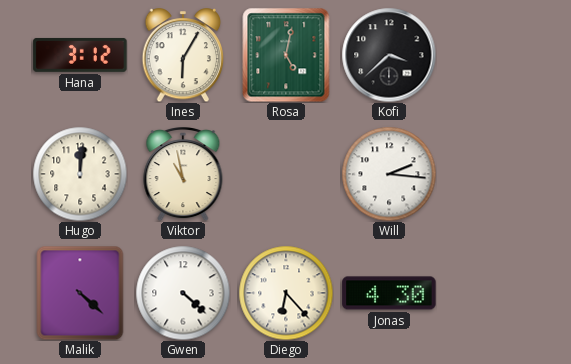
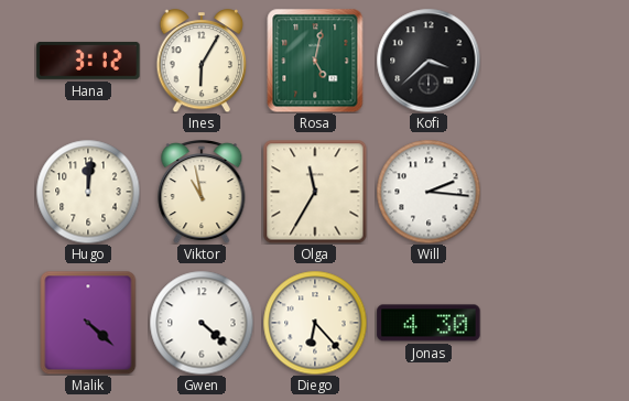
Olga: none -> 11:35 (315, 192)
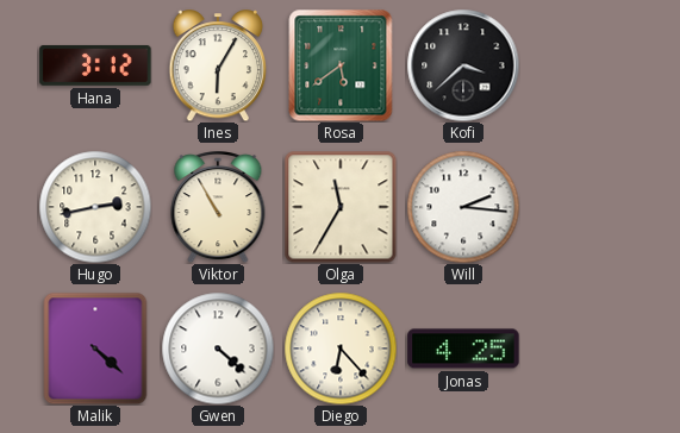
Rosa: 5:02 -> 5:39 (341, 65)
Hugo: 12:01 -> 2:43 (95, 207)
Viktor: 10:58 -> 10:55 (218, 208)
Jonas: 4:30 -> 4:25 (463, 349)
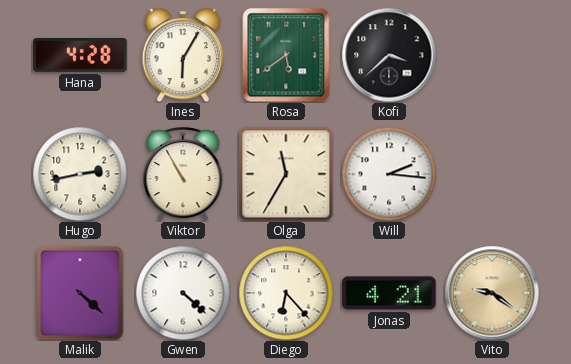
Hana: 3:12 -> 4:28 (80, 55)
Jonas: 4:25 -> 4:21 (389, 293)
Vito: none -> 9:21 (492, 293)
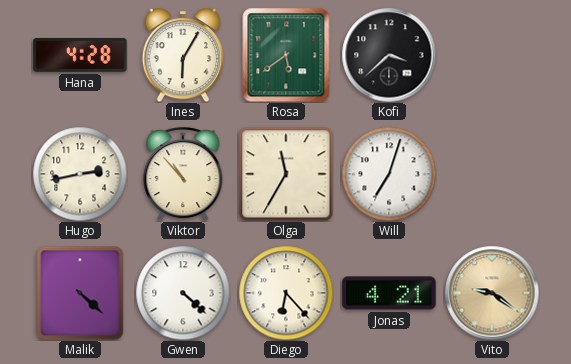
Viktor: 10:55 -> 10:53 (183, 175)
Will: 2:16 -> 7:03 (389, 174)
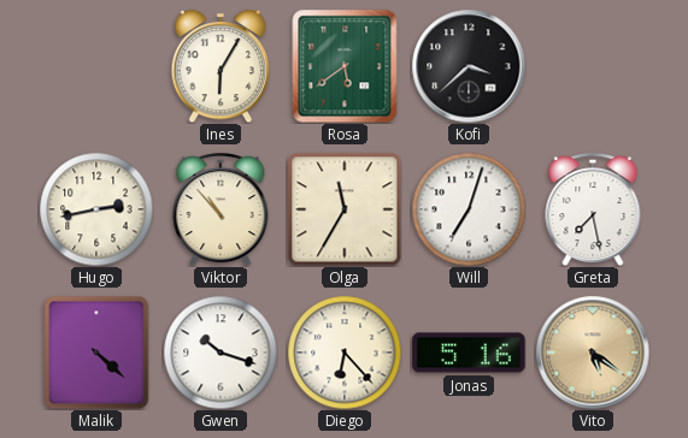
Hana: 4:28 -> none (80, 55)
Greta: none -> 7:28 (593, 211)
Gwen: 4:22 -> 10:18 (220, 353)
Jonas: 4:21 -> 5:16 (469, 353)
Vito: 9:21 -> 5:21 (593, 353)
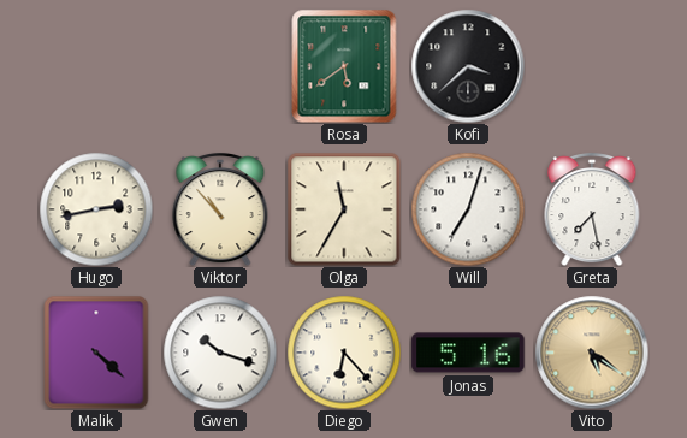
Ines: 6:05 -> none (220, 67)
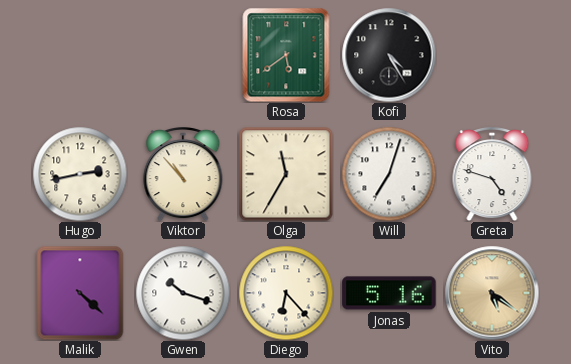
Kofi: 3:38 -> 4:25 (389, 55)
Greta: 7:28 -> 4:48 (492, 175)
